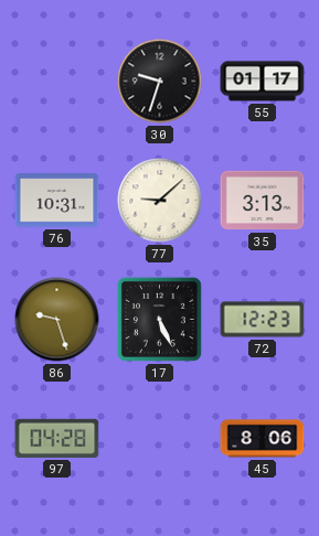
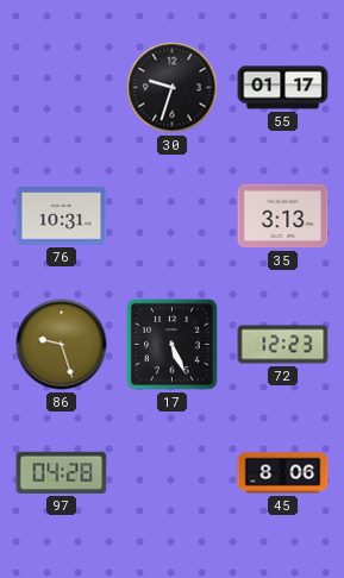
77: 9:08 -> none (160, 201)
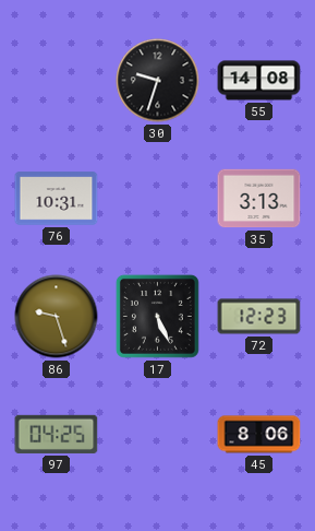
55: 01:17 -> 14:08 (259, 81)
97: 04:28 -> 04:25 (57, 434)
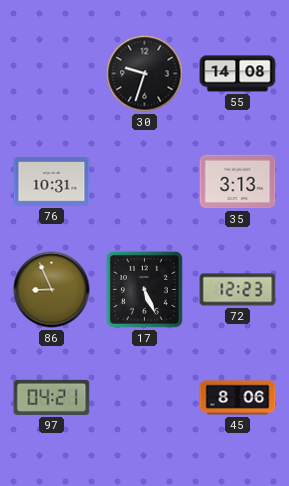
86: 9:27 -> 8:56 (52, 290)
97: 04:25 -> 04:21 (52, 397)
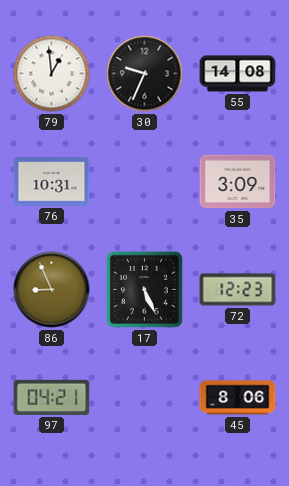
79: none -> 12:59 (52, 74)
30: 9:33 -> 9:34 (145, 74)
35: 3:13 -> 3:09 (238, 182)
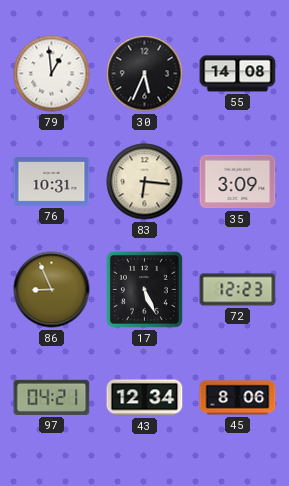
30: 9:34 -> 5:34 (145, 74)
83: none -> 6:16 (145, 182)
43: none -> 12:34 (145, 398)
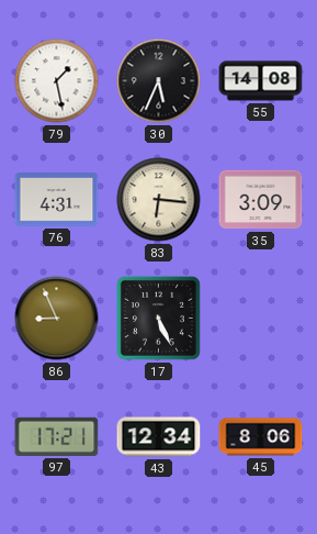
79: 12:59 -> 1:28 (57, 81)
76: 10:31 -> 4:31 (57, 200)
72: 12:23 -> none (238, 290)
97: 04:21 -> 17:21 (57, 436)
